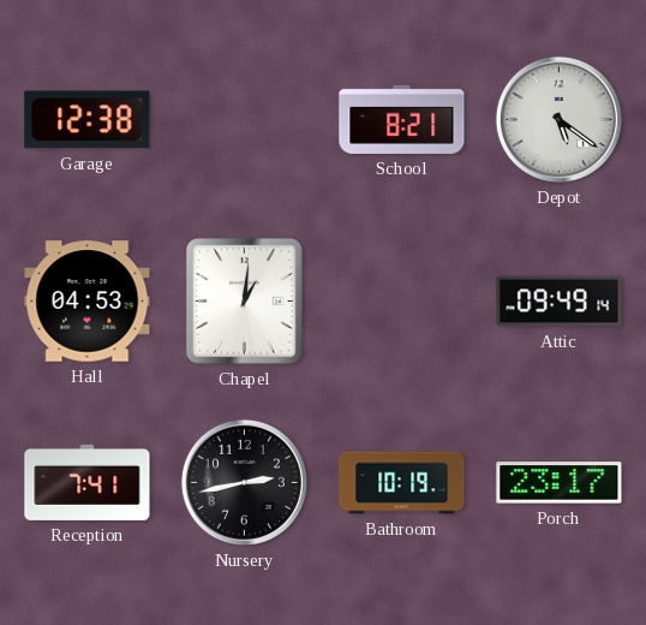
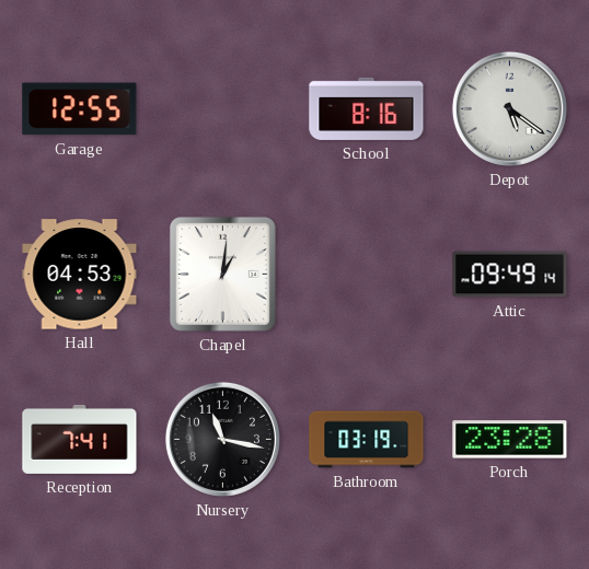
Garage: 12:38 -> 12:55 (80, 109)
School: 8:21 -> 8:16 (367, 108)
Nursery: 2:43 -> 11:17 (222, 439)
Bathroom: 10:19 -> 03:19 (367, 440)
Porch: 23:17 -> 23:28 (510, 440)
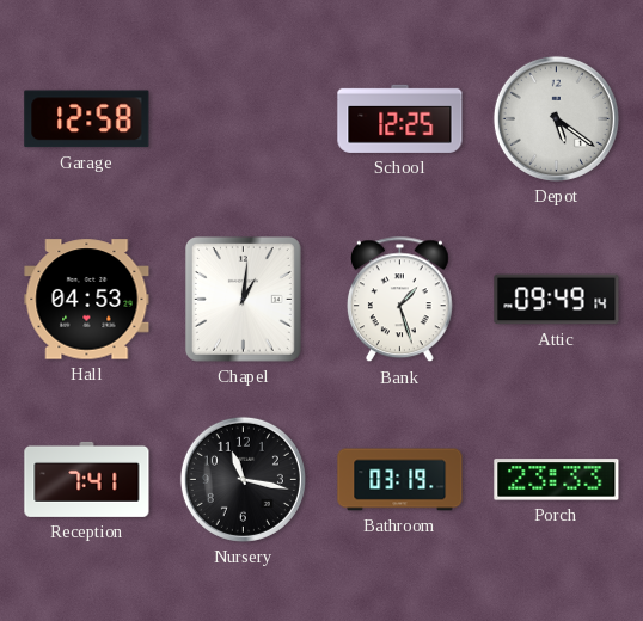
Garage: 12:55 -> 12:58 (87, 119)
School: 8:16 -> 12:25 (400, 118)
Bank: none -> 1:27 (399, 300)
Porch: 23:28 -> 23:33 (557, 480)
